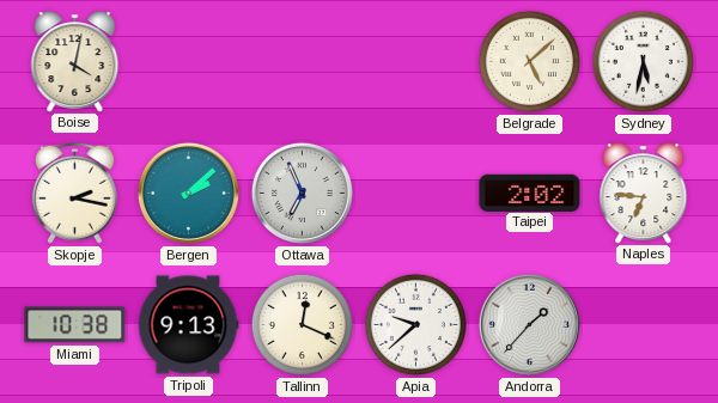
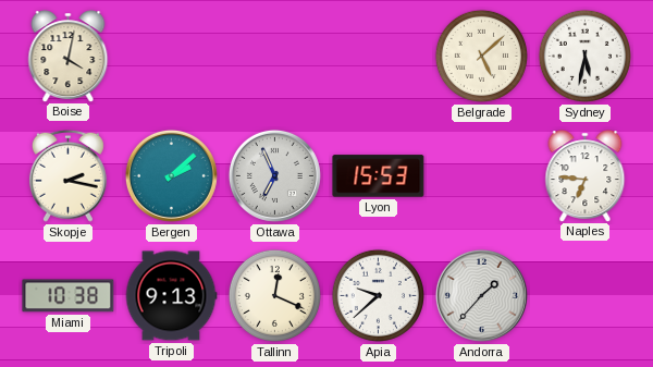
Lyon: none -> 15:53 (379, 176)
Taipei: 2:02 -> none (530, 193)
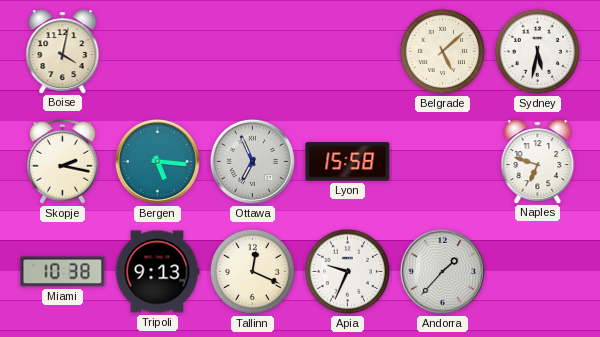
Bergen: 2:08 -> 5:16 (157, 161)
Lyon: 15:53 -> 15:58 (348, 162)
Naples: 6:46 -> 6:48 (538, 161)
Apia: 9:38 -> 9:34 (347, 271)
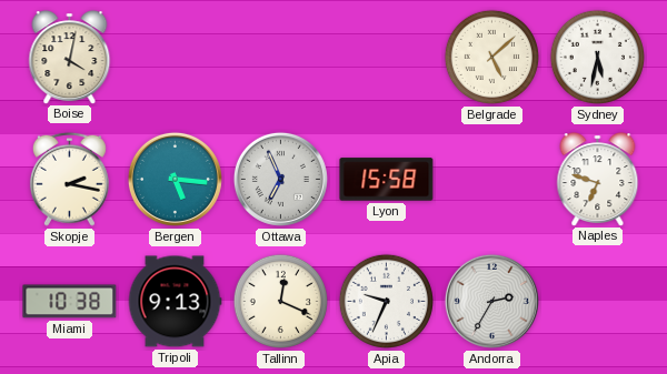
Andorra: 1:37 -> 2:35 (491, 301)
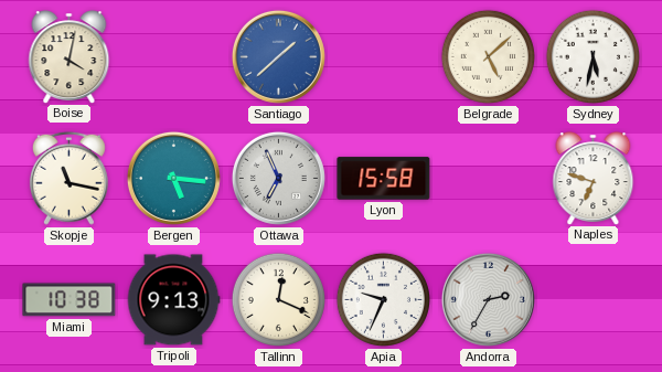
Santiago: none -> 1:38 (278, 56)
Skopje: 2:17 -> 11:17 (68, 178)
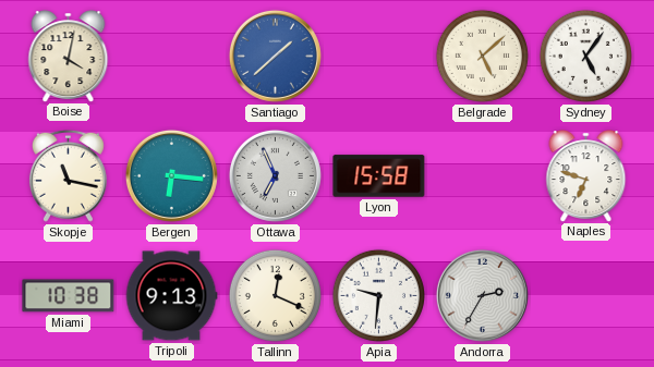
Sydney: 5:32 -> 5:06 (585, 56)
Bergen: 5:16 -> 6:16 (171, 175)
Apia: 9:34 -> 9:31 (378, 295)
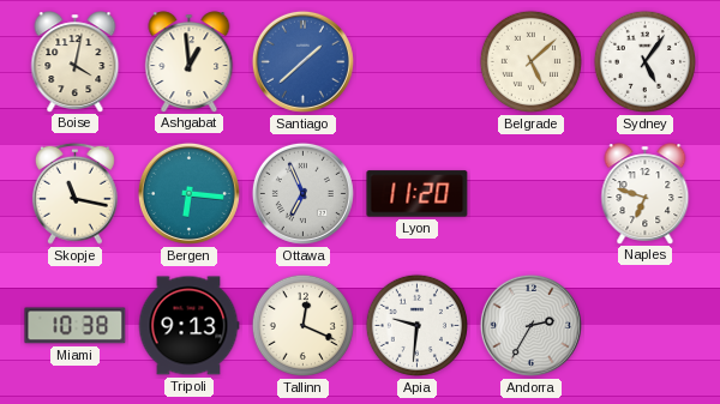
Ashgabat: none -> 12:59 (190, 61)
Lyon: 15:58 -> 11:20 (418, 194)
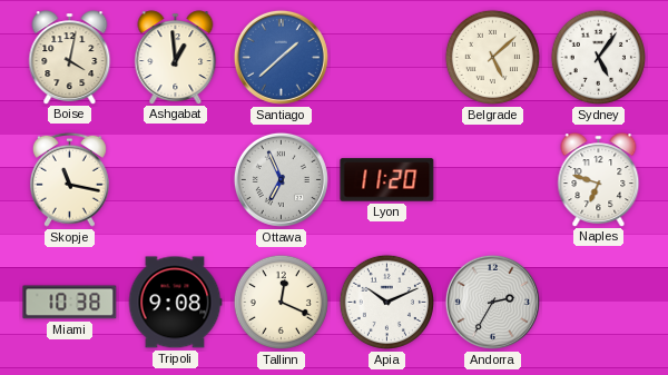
Bergen: 6:16 -> none (188, 193)
Tripoli: 9:13 -> 9:08 (175, 303)
Apia: 9:31 -> 10:11 (386, 302)
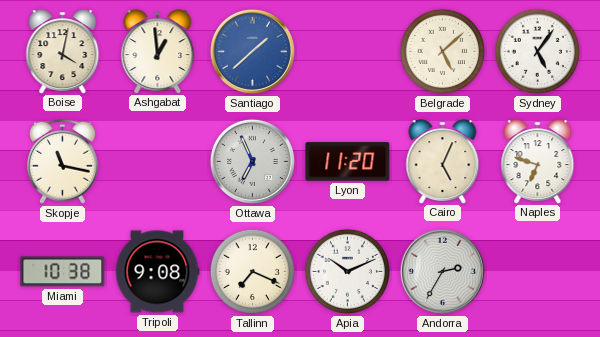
Cairo: none -> 5:04 (443, 161)
Tallinn: 12:19 -> 7:19 (252, 271)
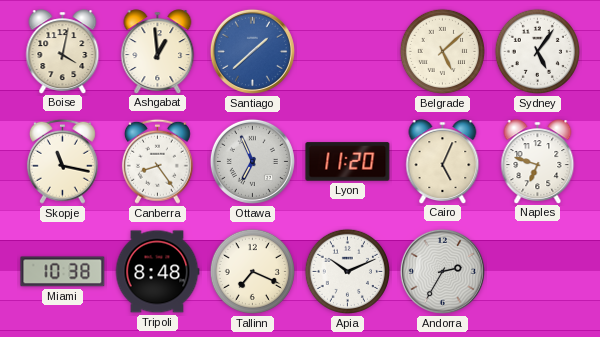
Canberra: none -> 8:24 (157, 161)
Tripoli: 9:08 -> 8:48 (157, 272)
